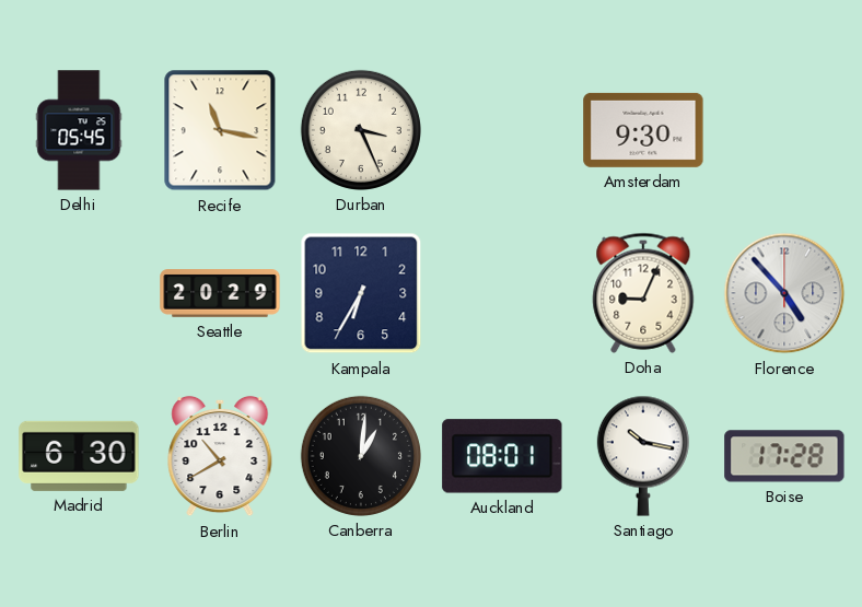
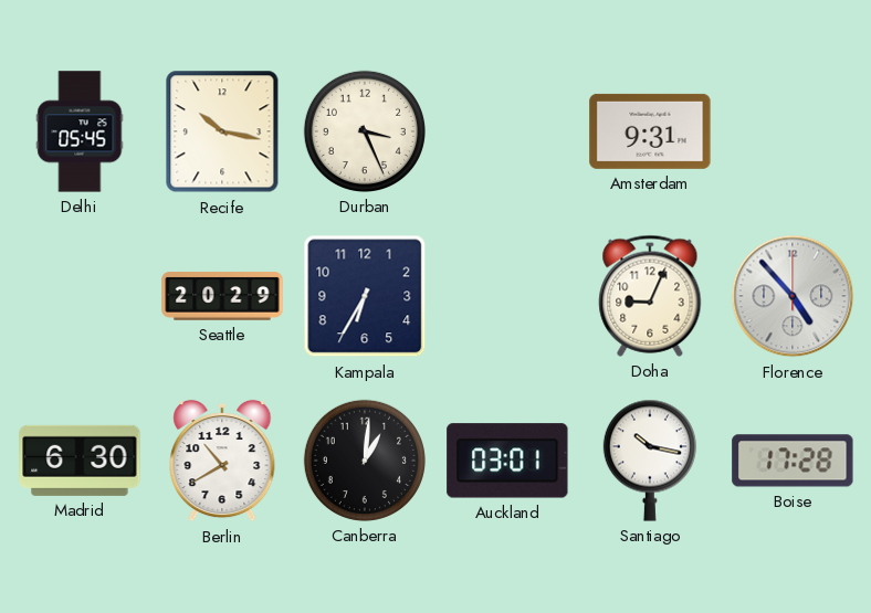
Recife: 11:17 -> 10:17 (222, 131)
Amsterdam: 9:30 -> 9:31 (650, 131)
Auckland: 08:01 -> 03:01 (507, 461)
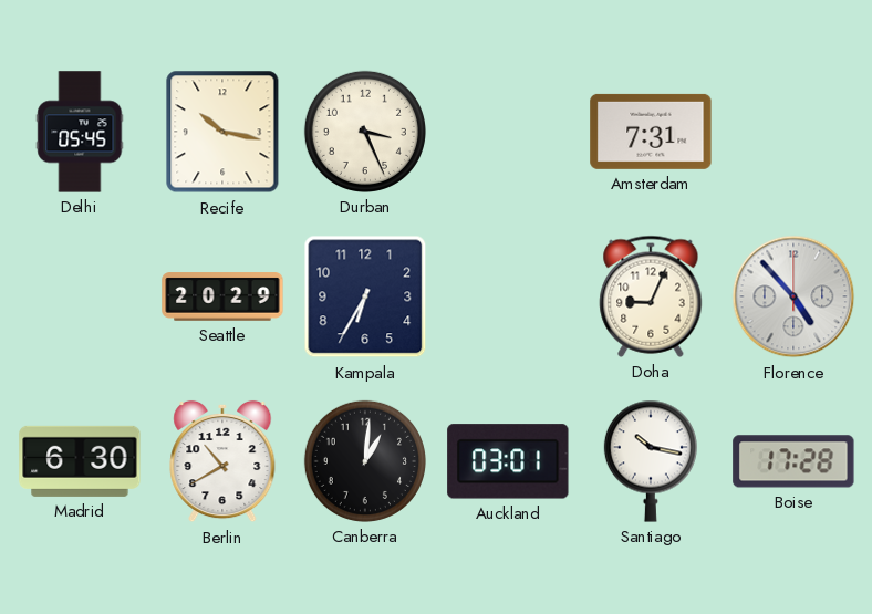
Amsterdam: 9:31 -> 7:31 (651, 132)
